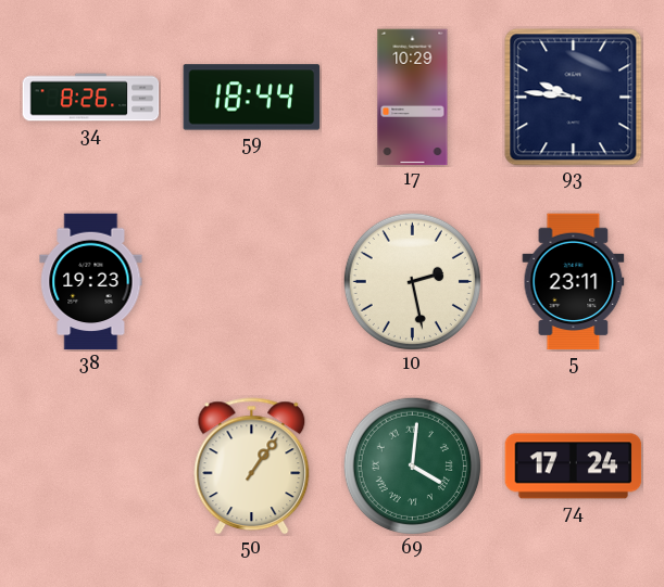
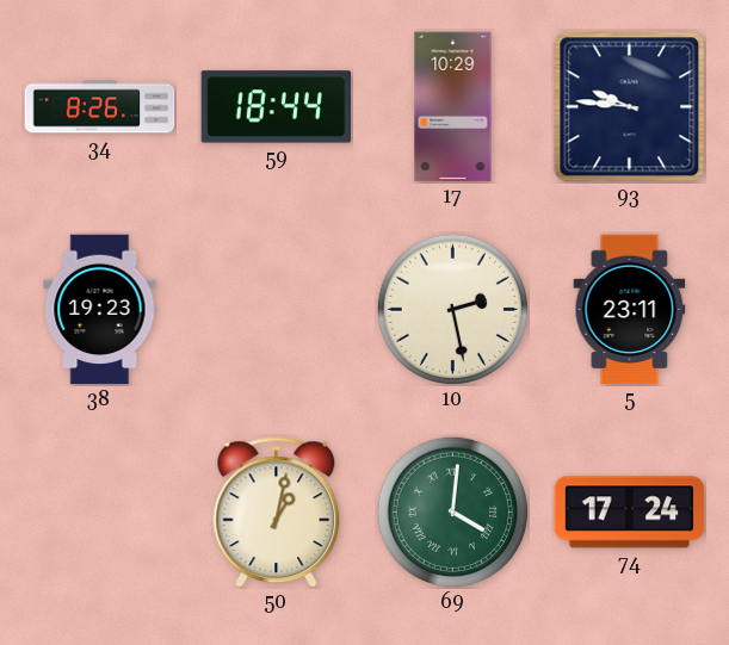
50: 1:06 -> 1:02 (277, 513)
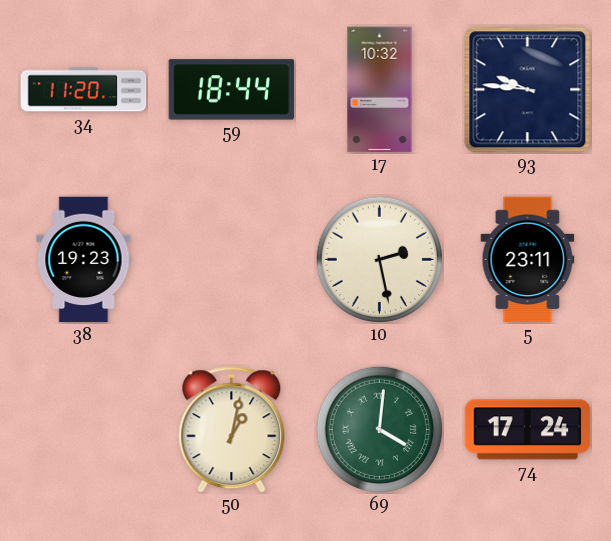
34: 8:26 -> 11:20 (84, 90)
17: 10:29 -> 10:32 (380, 90)
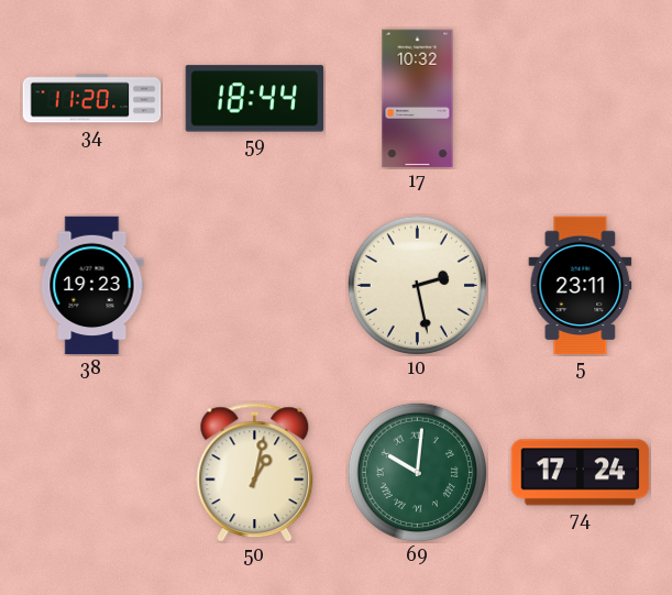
93: 9:46 -> none (528, 90)
69: 4:01 -> 10:01 (417, 472)
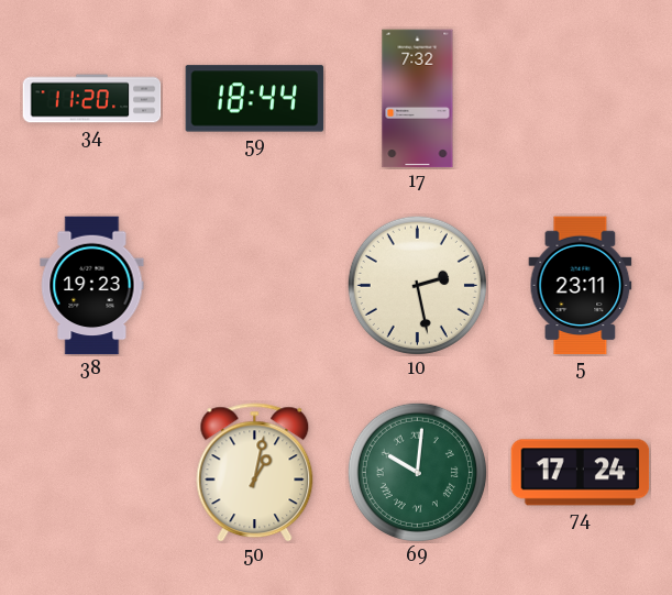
17: 10:32 -> 7:32 (418, 99)
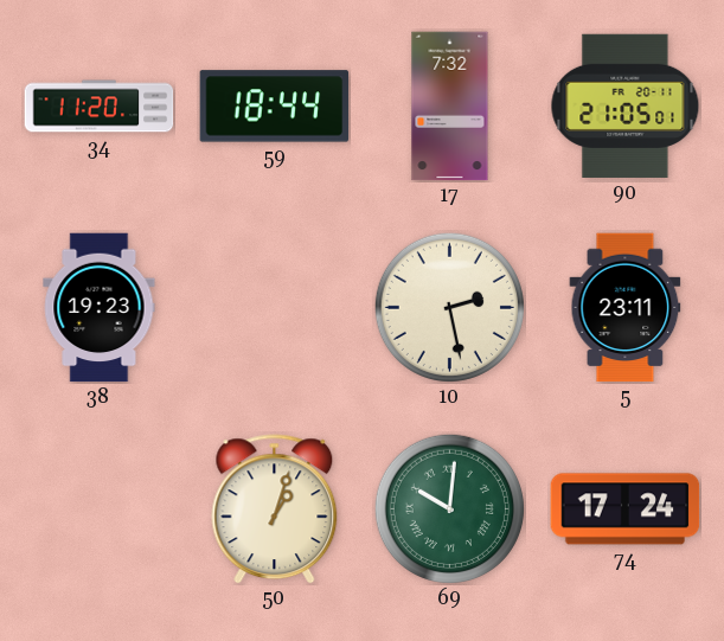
90: none -> 21:05 (626, 105)
50: 1:02 -> 1:03 (275, 509)
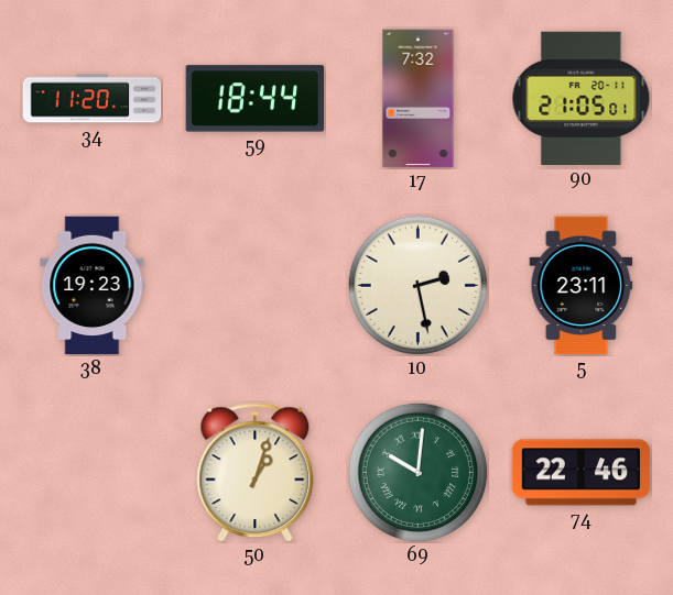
74: 17:24 -> 22:46 (582, 473)
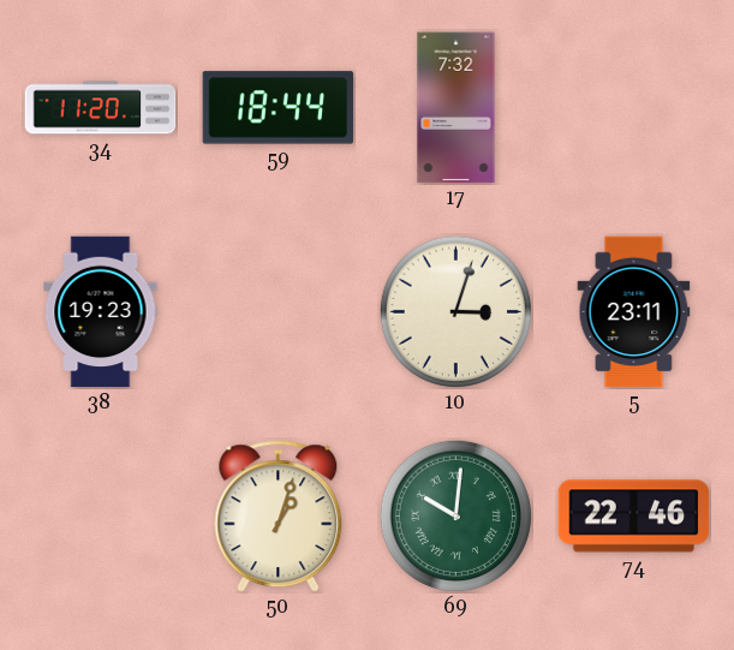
90: 21:05 -> none (582, 98)
10: 2:28 -> 3:03 (455, 311)
